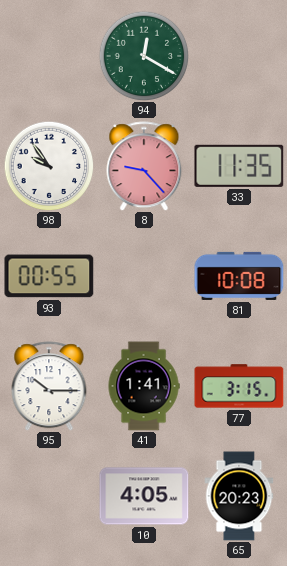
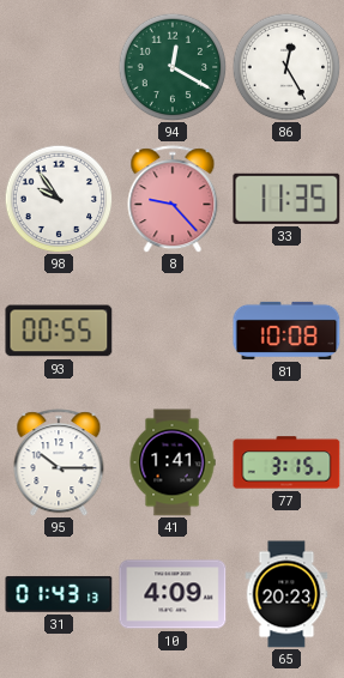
86: none -> 12:25 (286, 67)
31: none -> 01:43 (59, 594)
10: 4:05 -> 4:09 (173, 594)
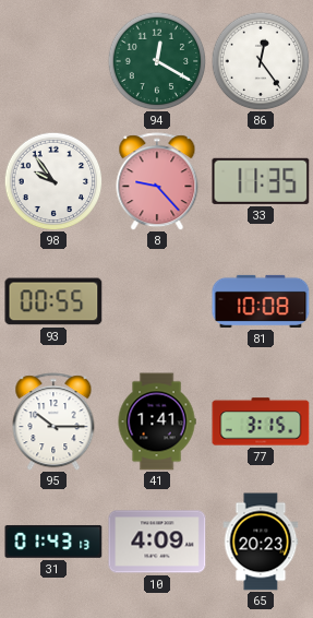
86: 12:25 -> 12:24 (261, 61)
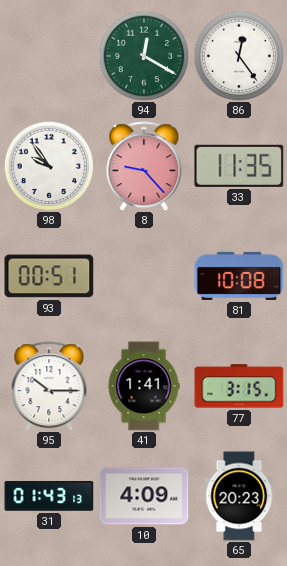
93: 00:55 -> 00:51 (49, 276)
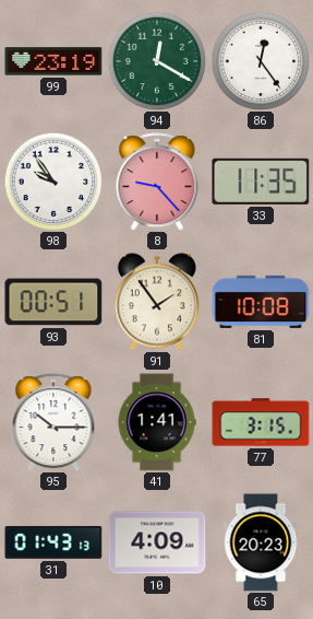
99: none -> 23:19 (53, 61)
91: none -> 1:54 (157, 302)
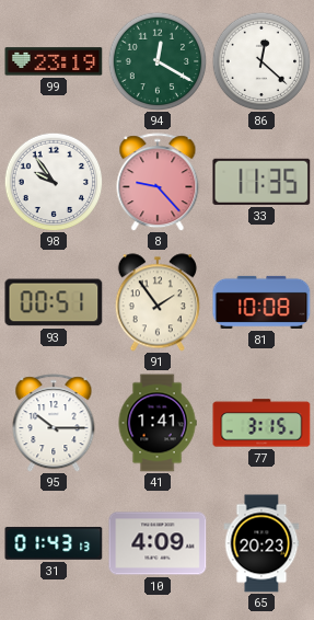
86: 12:24 -> 12:22 (261, 61)
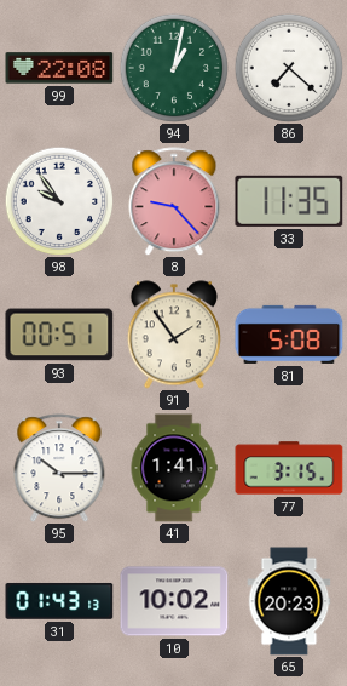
99: 23:19 -> 22:08 (59, 68)
94: 12:20 -> 1:02 (174, 68)
86: 12:22 -> 7:22 (289, 68)
81: 10:08 -> 5:08 (289, 335)
10: 4:09 -> 10:02 (174, 601)
